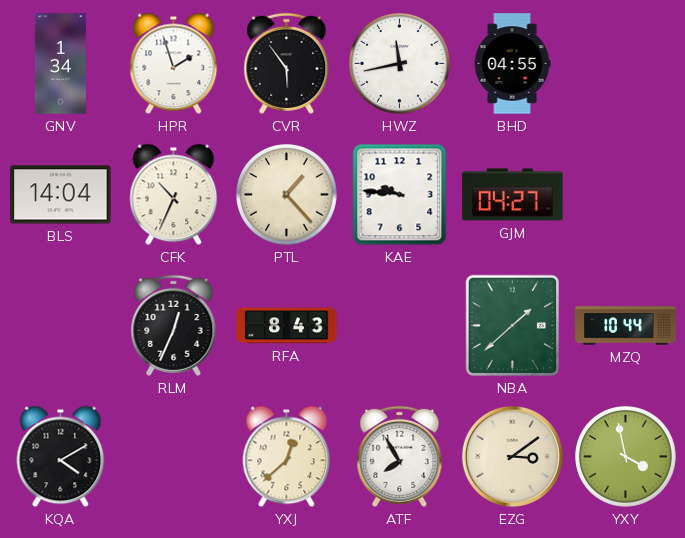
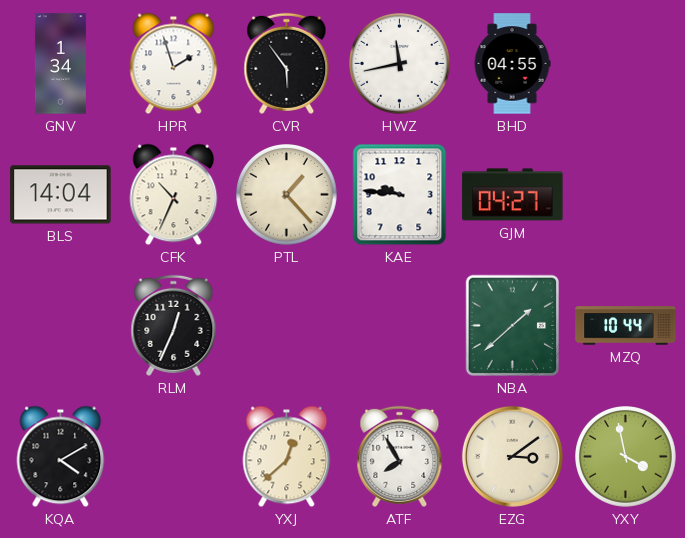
RFA: 8:43 -> none (287, 326)
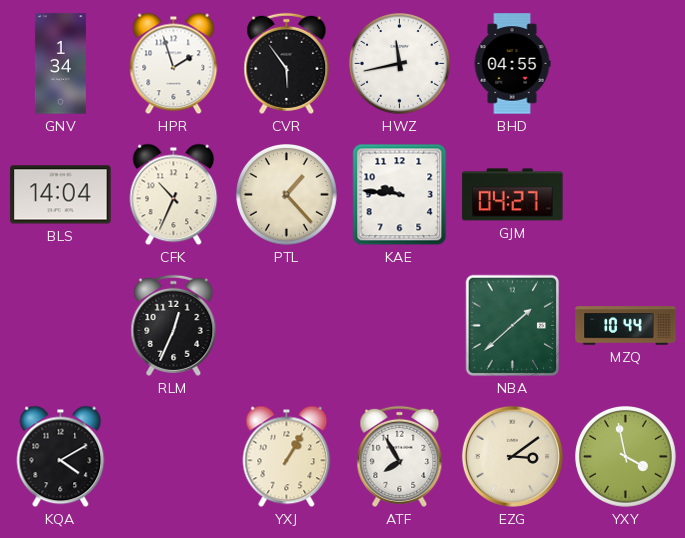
YXJ: 12:38 -> 1:05 (287, 457)
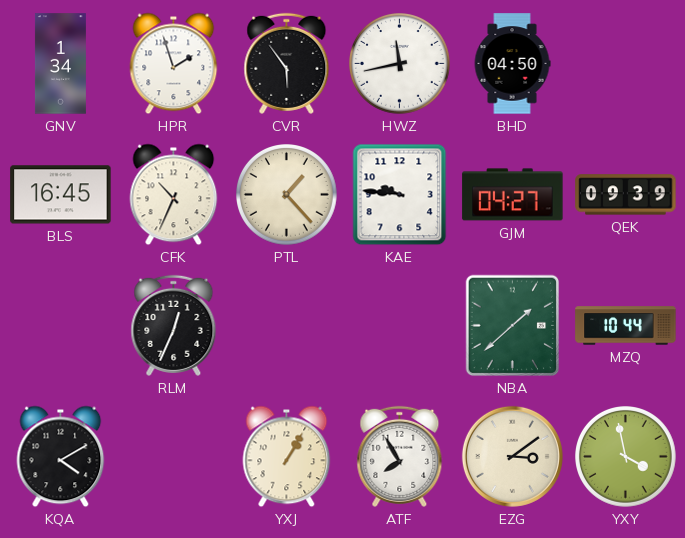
BHD: 04:55 -> 04:50 (512, 64)
BLS: 14:04 -> 16:45 (61, 195)
QEK: none -> 09:39 (626, 195)
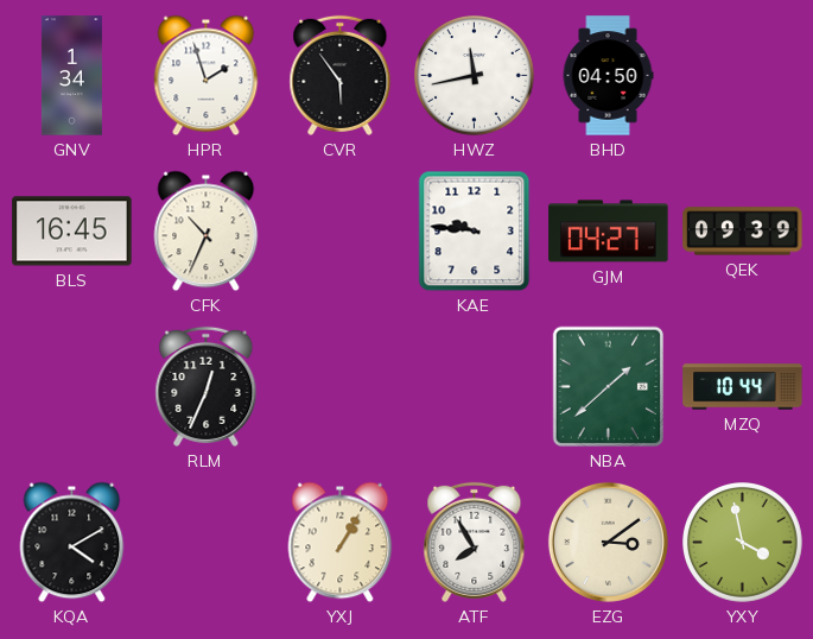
PTL: 1:23 -> none (287, 195)
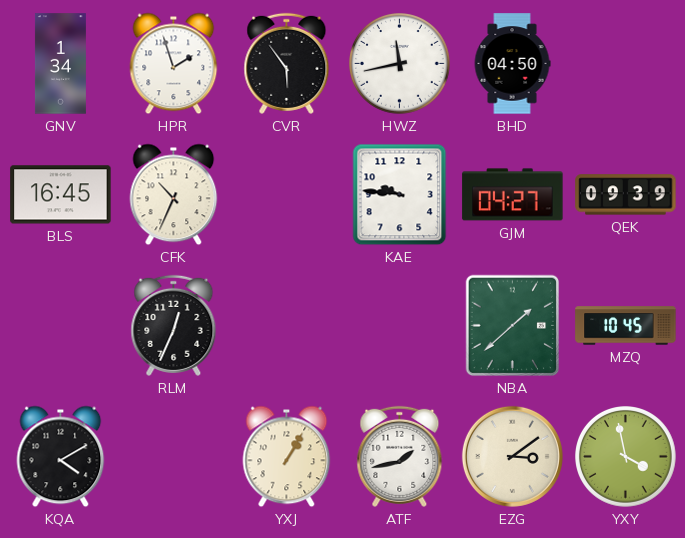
MZQ: 10:44 -> 10:45 (626, 326)
ATF: 7:55 -> 1:43 (400, 456)
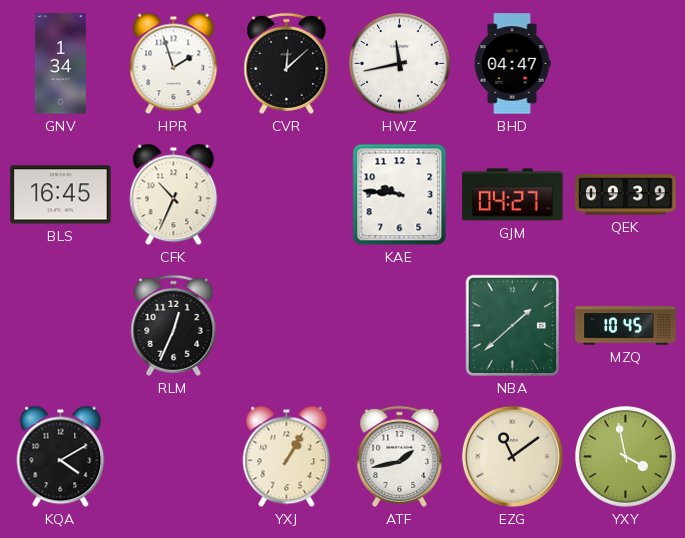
CVR: 5:54 -> 12:08 (287, 63)
BHD: 04:50 -> 04:47 (512, 64)
EZG: 3:09 -> 11:09 (512, 456)
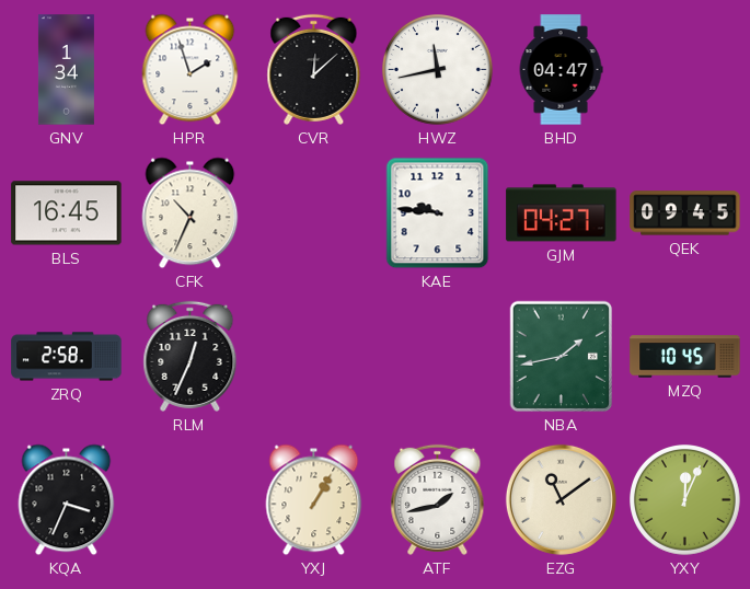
QEK: 09:39 -> 09:45 (685, 213)
ZRQ: none -> 2:58 (67, 357)
NBA: 1:38 -> 1:43 (562, 357)
KQA: 4:10 -> 3:34 (67, 500)
YXY: 3:58 -> 12:04 (685, 500)
